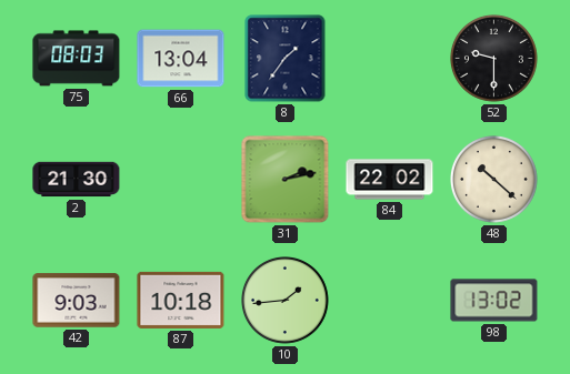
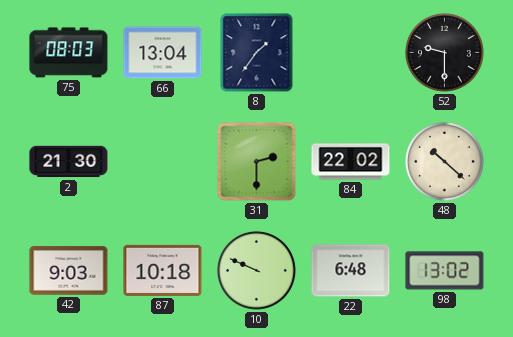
31: 2:13 -> 2:30 (257, 162)
10: 1:44 -> 9:49 (257, 271)
22: none -> 6:48 (351, 271)
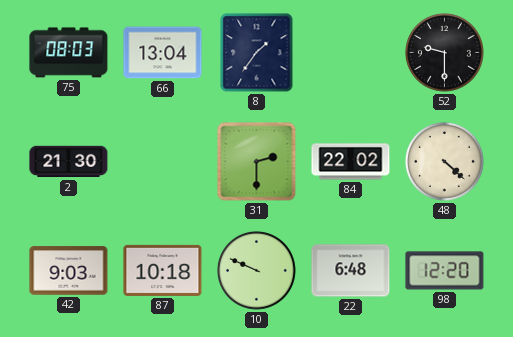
48: 10:22 -> 4:22 (445, 162)
98: 13:02 -> 12:20 (445, 271)
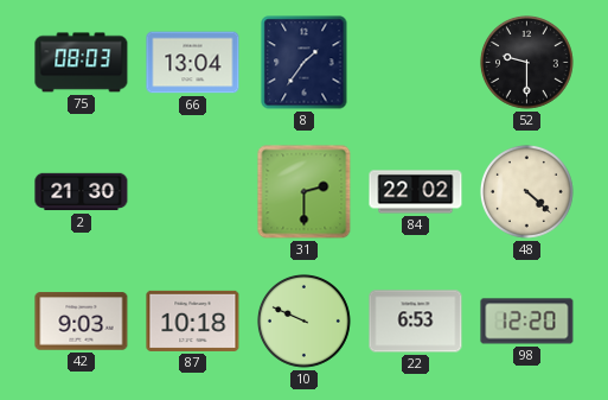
22: 6:48 -> 6:53 (416, 322)
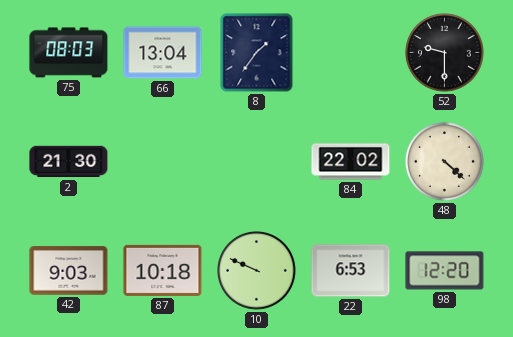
31: 2:30 -> none (305, 192)
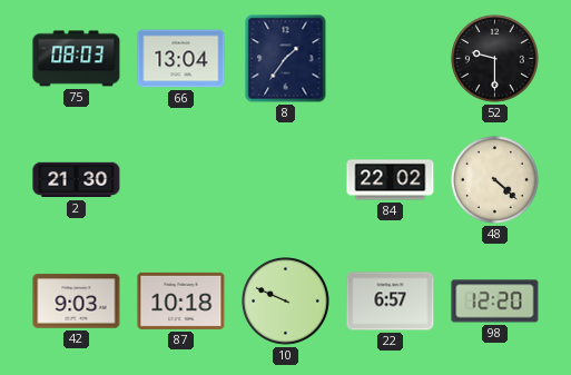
22: 6:53 -> 6:57 (391, 302)
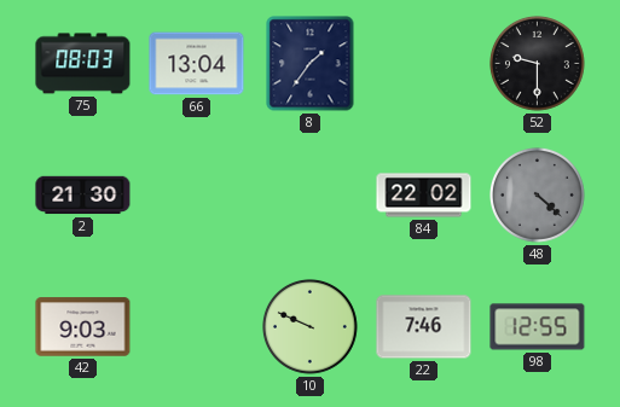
48 dial: cream -> grey (538, 196)
87: 10:18 -> none (181, 300)
22: 6:57 -> 7:46 (424, 327)
98: 12:20 -> 12:55 (538, 327)
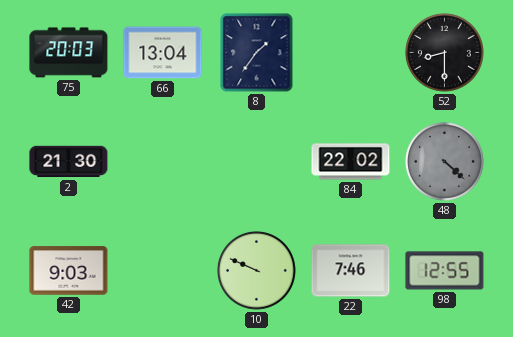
75: 08:03 -> 20:03 (69, 53)
52: 9:30 -> 8:30 (445, 53)
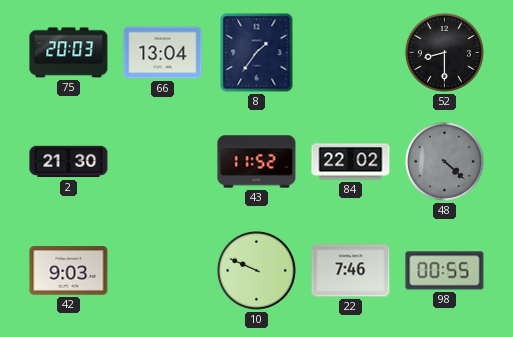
43: none -> 11:52 (257, 162)
98: 12:55 -> 00:55 (445, 271)
